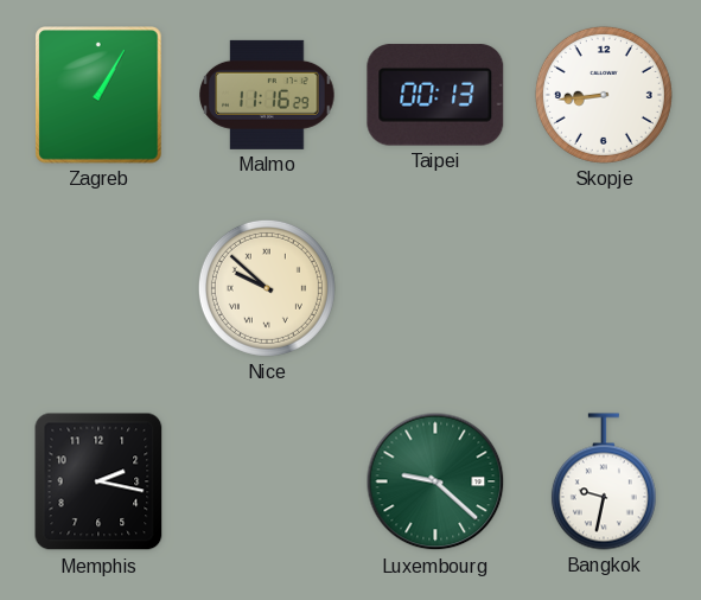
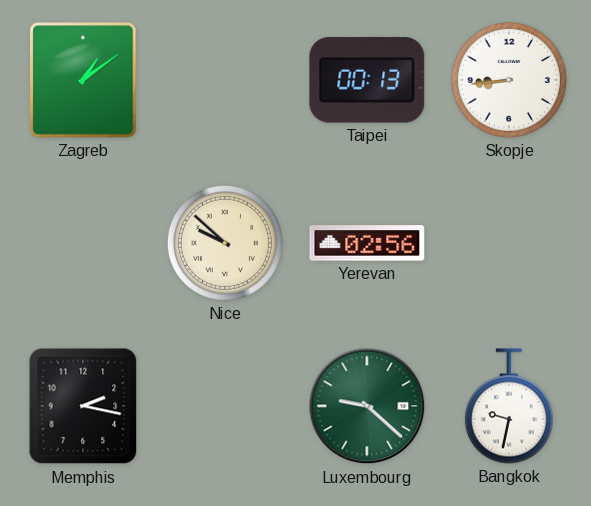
Zagreb: 1:05 -> 1:09 (83, 80)
Malmo: 11:16 -> none (267, 95)
Yerevan: none -> 02:56 (367, 243)
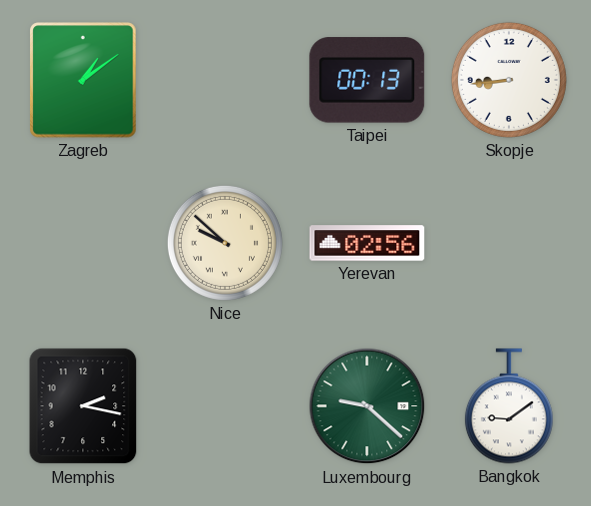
Bangkok: 9:32 -> 9:09 (509, 406)
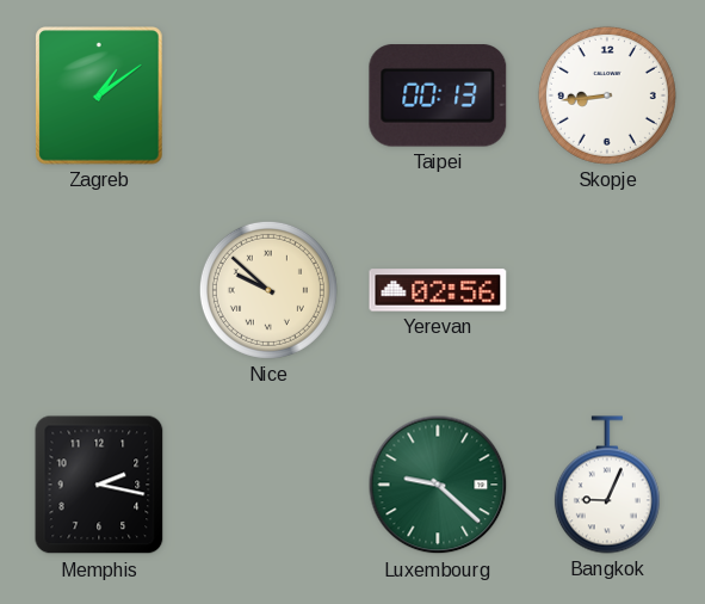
Bangkok: 9:09 -> 9:04 (607, 485)
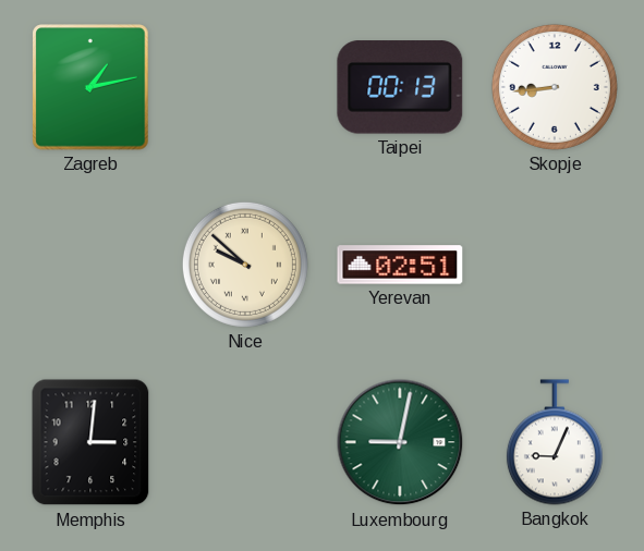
Zagreb: 1:09 -> 1:13 (90, 87)
Yerevan: 02:56 -> 02:51 (400, 265)
Memphis: 2:17 -> 3:01 (90, 442)
Luxembourg: 9:22 -> 9:02 (400, 442)
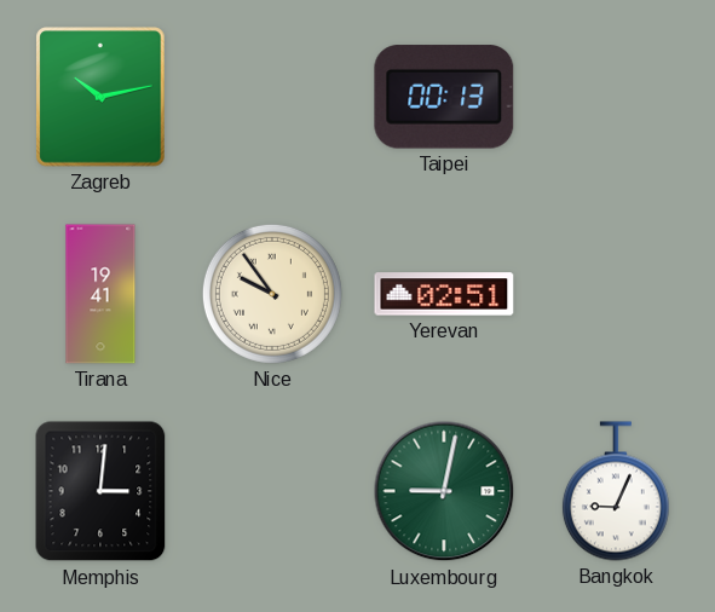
Zagreb: 1:13 -> 10:13 (100, 97)
Skopje: 8:44 -> none (555, 87)
Tirana: none -> 19:41 (100, 294)
Nice: 9:52 -> 9:54 (272, 294)
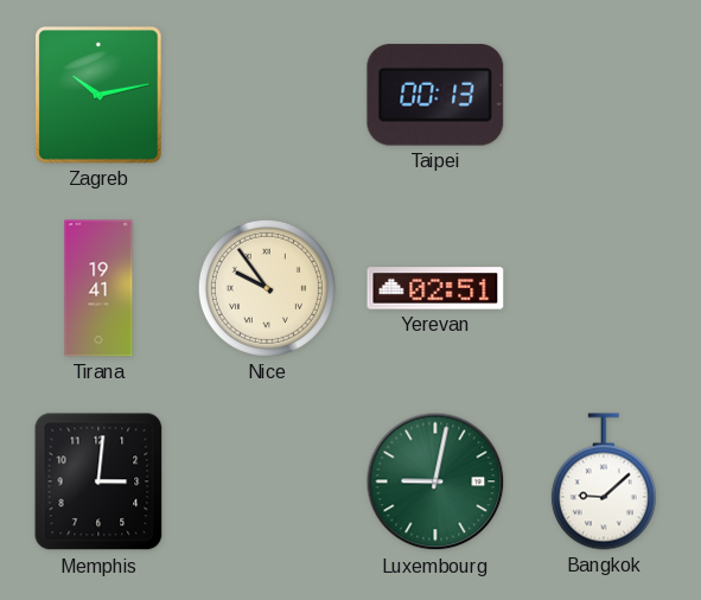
Bangkok: 9:04 -> 9:08 (604, 481)
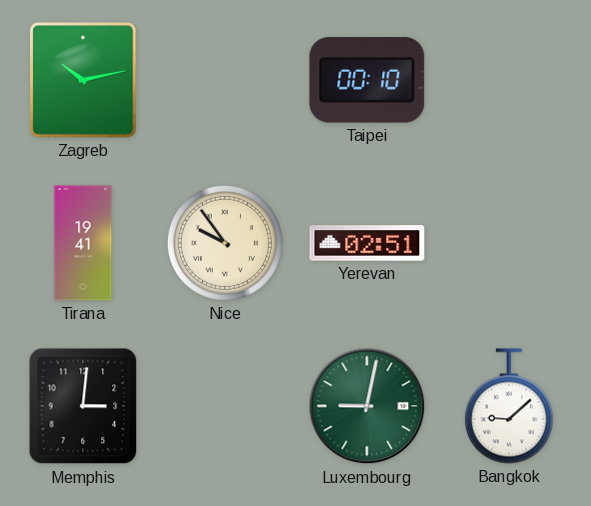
Taipei: 00:13 -> 00:10 (367, 80)
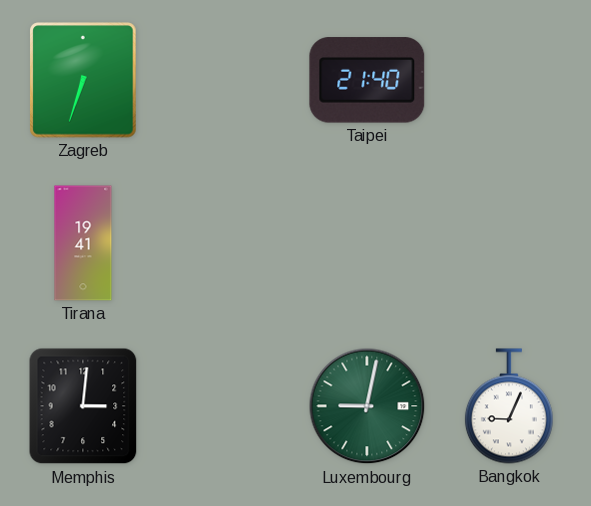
Zagreb: 10:13 -> 6:33 (83, 80)
Taipei: 00:10 -> 21:40 (367, 80)
Nice: 9:54 -> none (225, 243)
Yerevan: 02:51 -> none (367, 243)
Bangkok: 9:08 -> 9:04 (509, 406)
